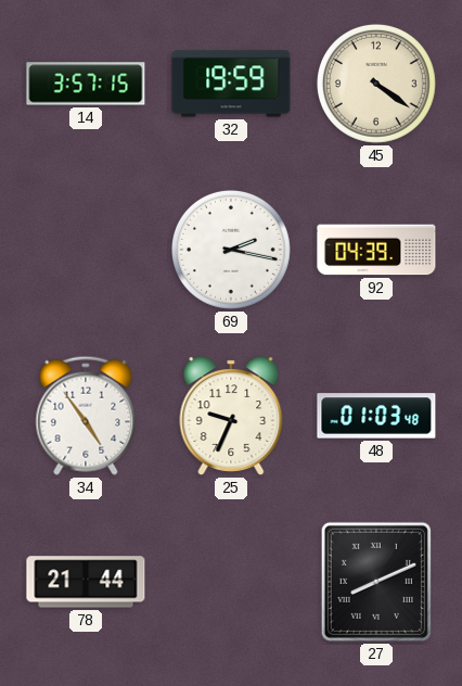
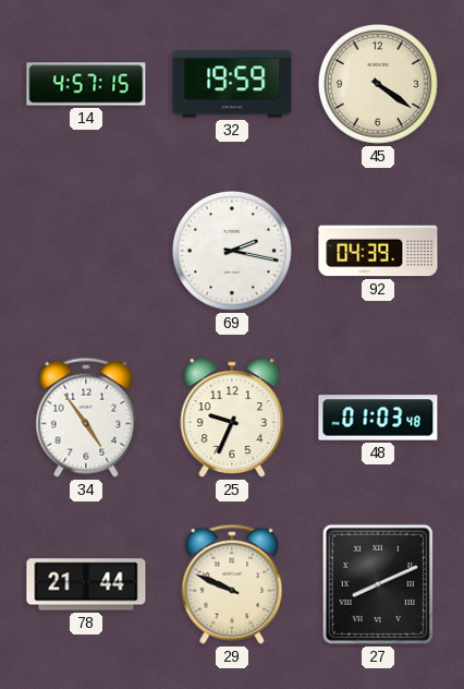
14: 3:57 -> 4:57 (86, 84)
29: none -> 9:49 (232, 584)
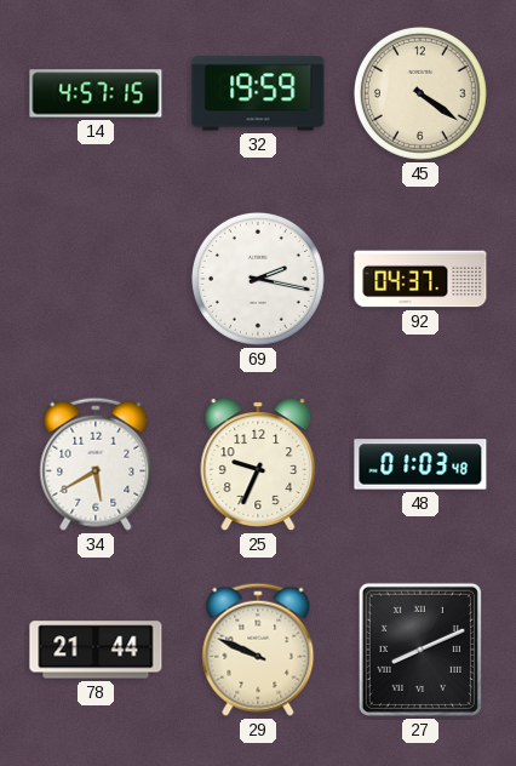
92: 04:39 -> 04:37 (420, 279)
34: 4:54 -> 5:40 (96, 464)
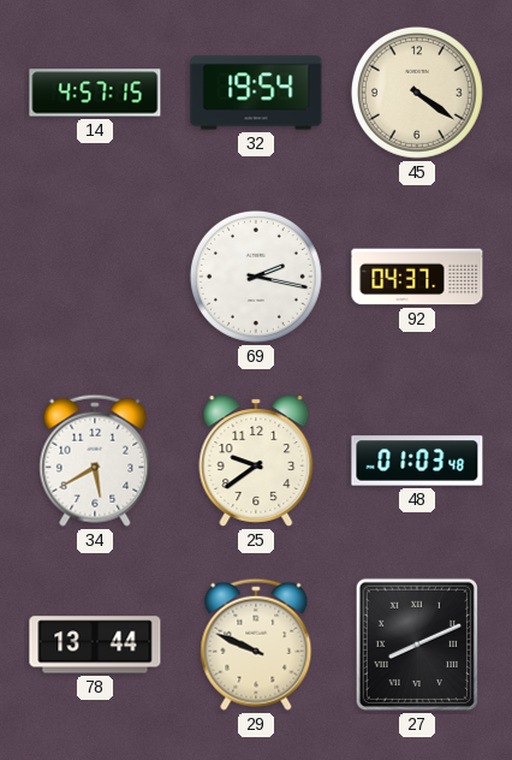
32: 19:59 -> 19:54 (256, 93)
25: 9:34 -> 9:39 (256, 461)
78: 21:44 -> 13:44 (95, 645)
